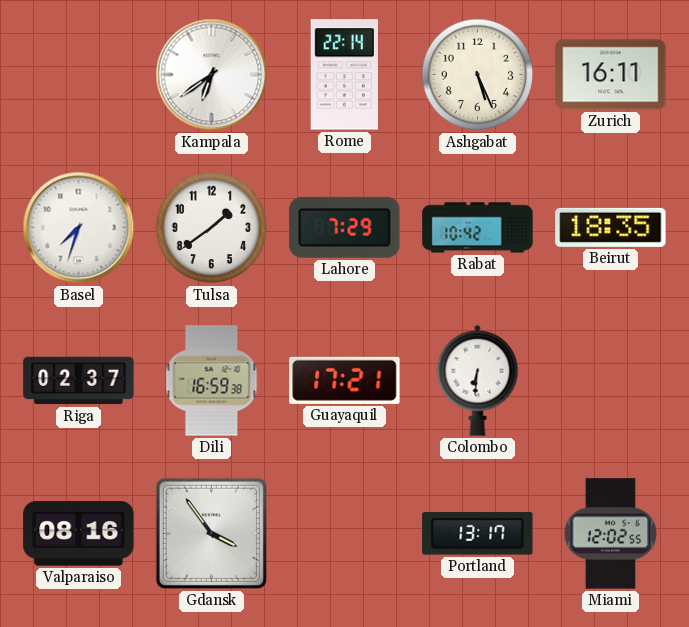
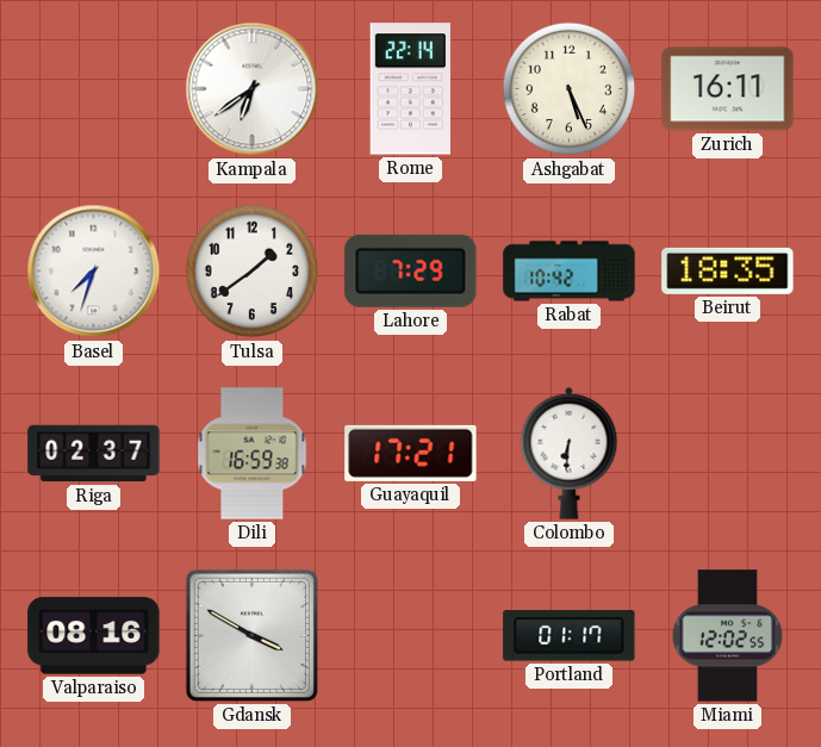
Gdansk: 3:54 -> 3:50 (251, 635)
Portland: 13:17 -> 01:17 (570, 636)
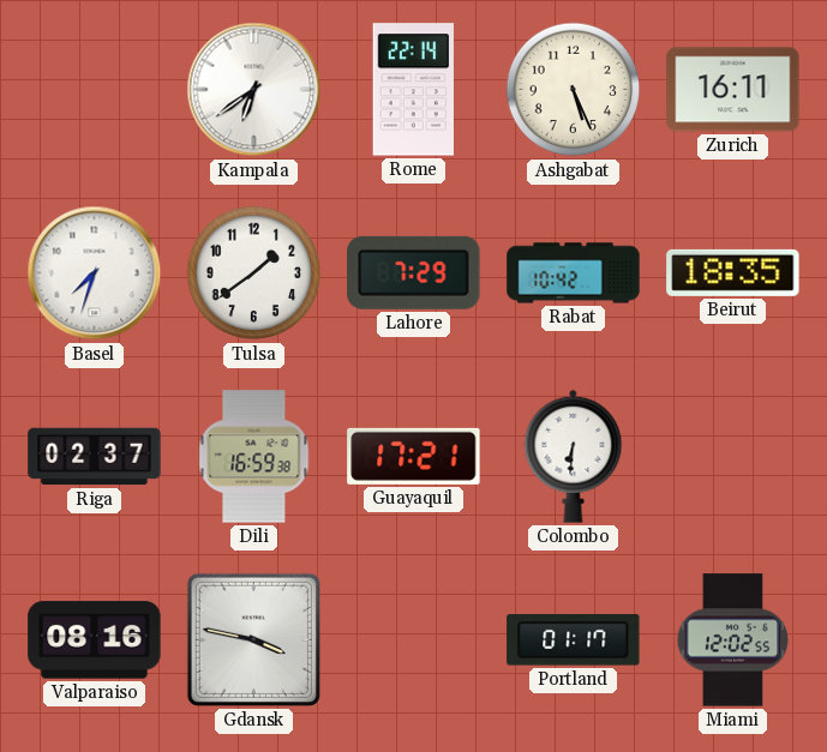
Gdansk: 3:50 -> 3:47 (253, 639)
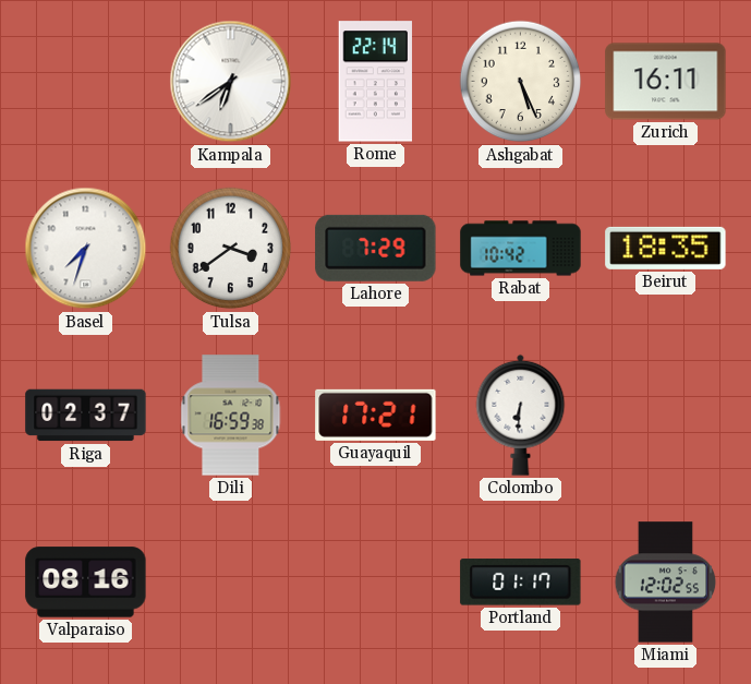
Tulsa: 1:39 -> 3:39 (231, 249)
Gdansk: 3:47 -> none (253, 639)
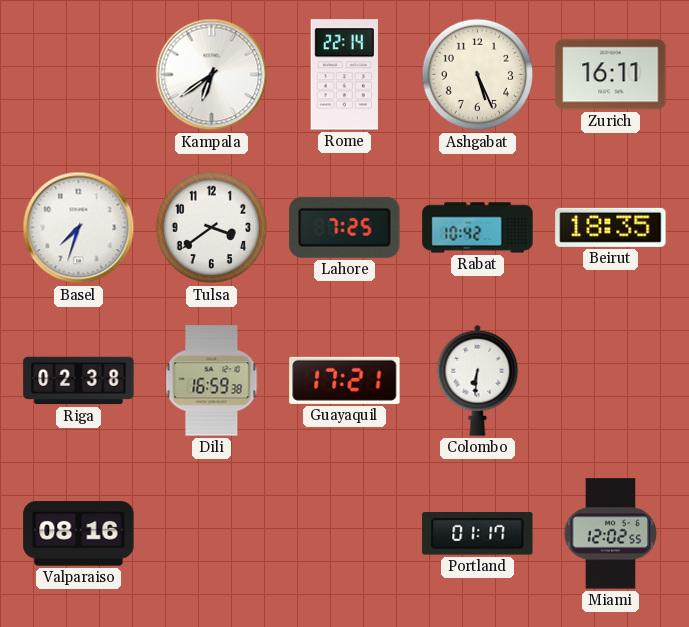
Lahore: 7:29 -> 7:25 (345, 227)
Riga: 02:37 -> 02:38 (79, 381)
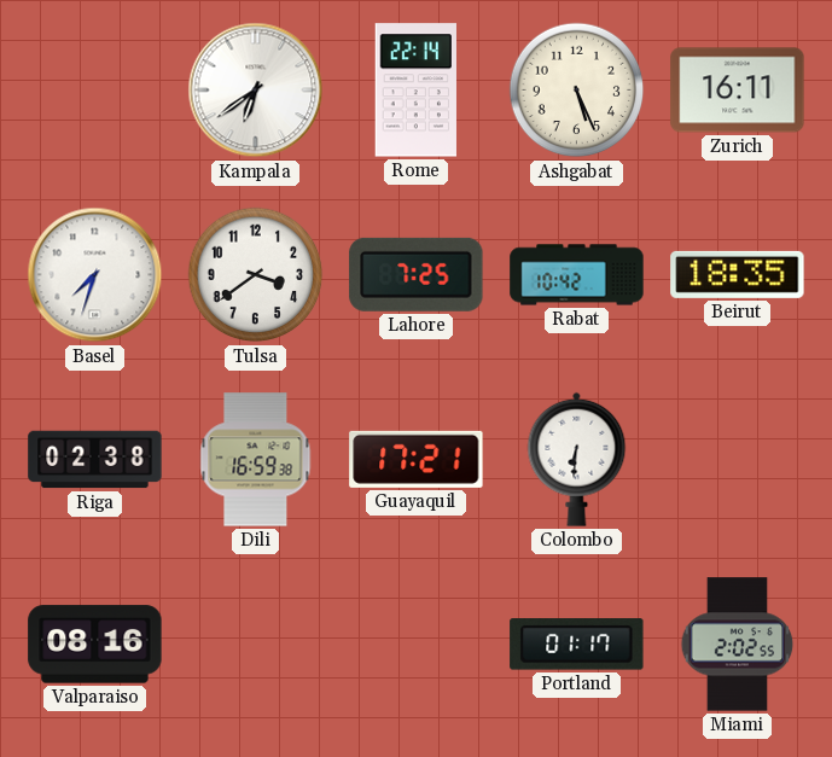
Miami: 12:02 -> 2:02 (738, 645)
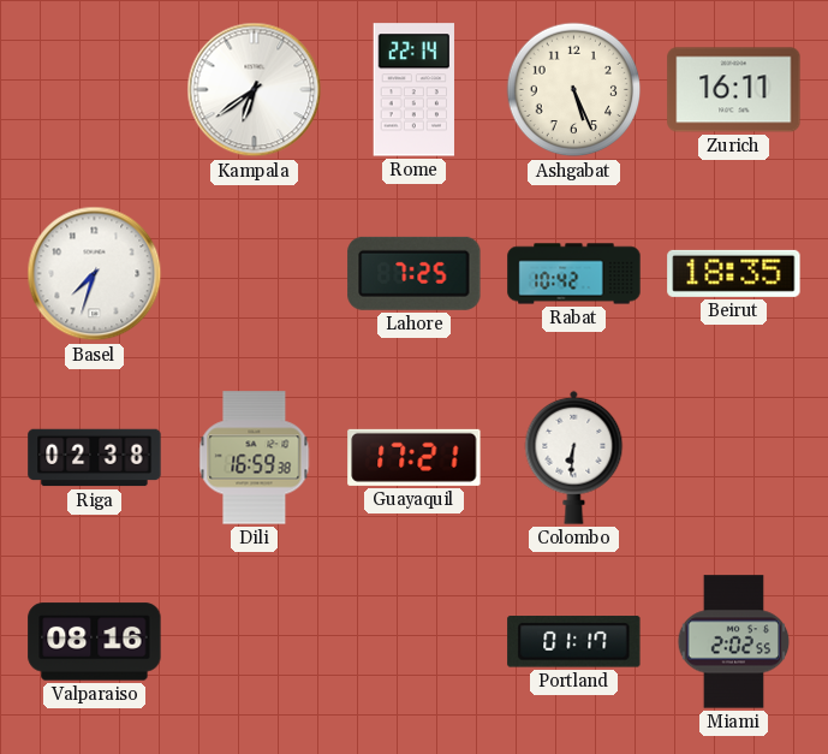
Tulsa: 3:39 -> none (256, 275)
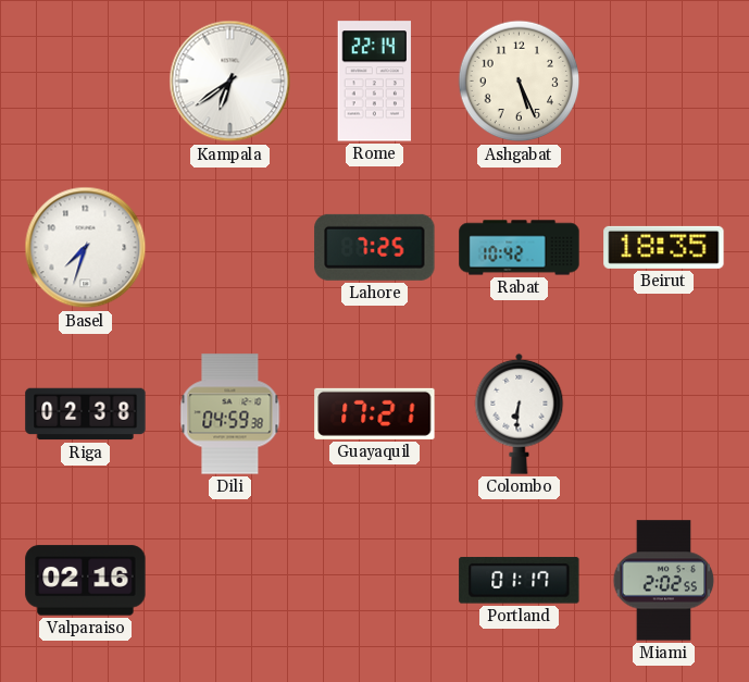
Zurich: 16:11 -> none (734, 90)
Dili: 16:59 -> 04:59 (230, 414)
Valparaiso: 08:16 -> 02:16 (86, 581)
